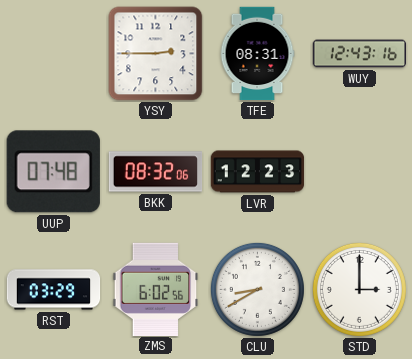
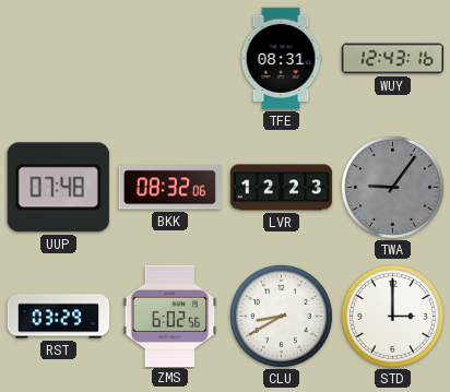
YSY: 2:45 -> none (156, 54)
TWA: none -> 9:06 (392, 187)
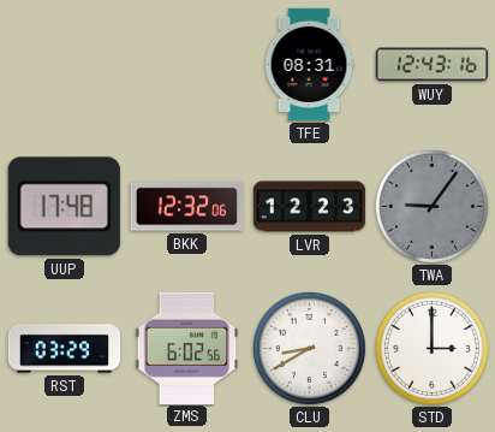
UUP: 07:48 -> 17:48 (64, 207)
BKK: 08:32 -> 12:32 (187, 207)
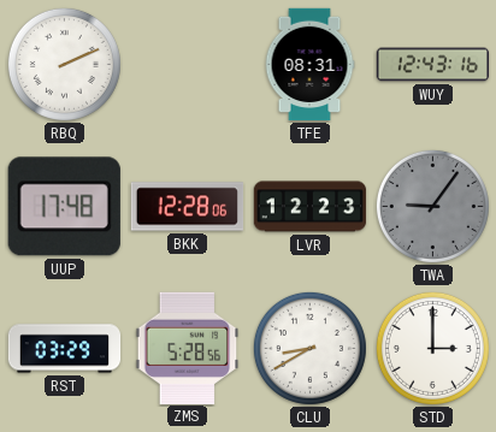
RBQ: none -> 2:11 (64, 64)
BKK: 12:32 -> 12:28 (188, 207)
ZMS: 6:02 -> 5:28 (188, 348)
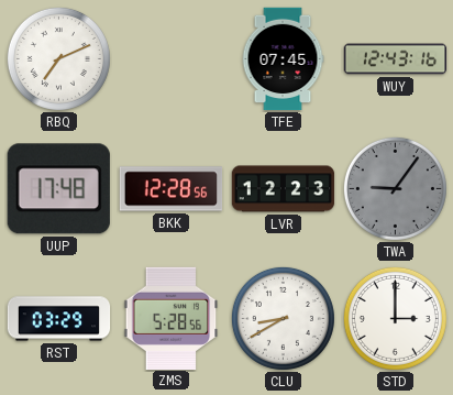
RBQ: 2:11 -> 7:11 (58, 58)
TFE: 08:31 -> 07:45 (283, 59)
BKK: 12:28:06 -> 12:28:56 (172, 189)
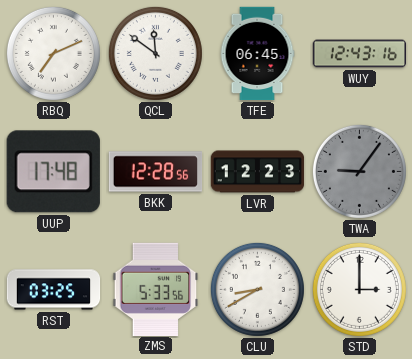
QCL: none -> 11:51 (155, 53)
TFE: 07:45 -> 06:45 (257, 54)
RST: 03:29 -> 03:25 (54, 290)
ZMS: 5:28 -> 5:33 (156, 289)
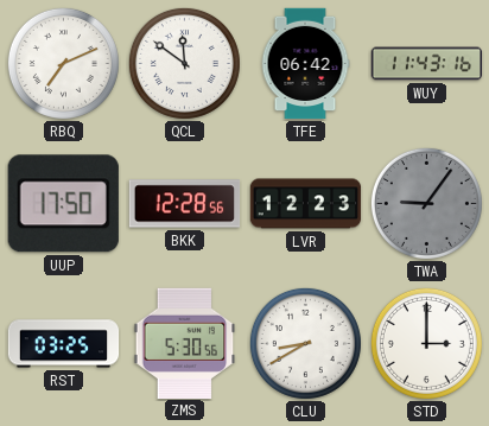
TFE: 06:45 -> 06:42 (305, 64)
WUY: 12:43 -> 11:43 (427, 64)
UUP: 17:48 -> 17:50 (63, 204)
ZMS: 5:33 -> 5:30 (185, 343)
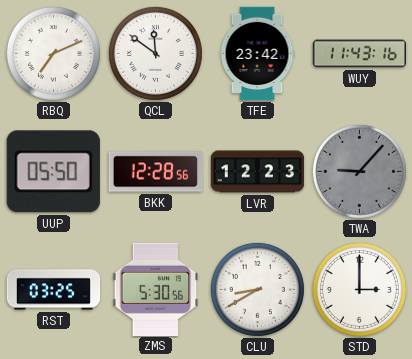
TFE: 06:42 -> 23:42 (257, 54)
UUP: 17:50 -> 05:50 (53, 172)
TWA: 9:06 -> 9:07 (359, 171)
